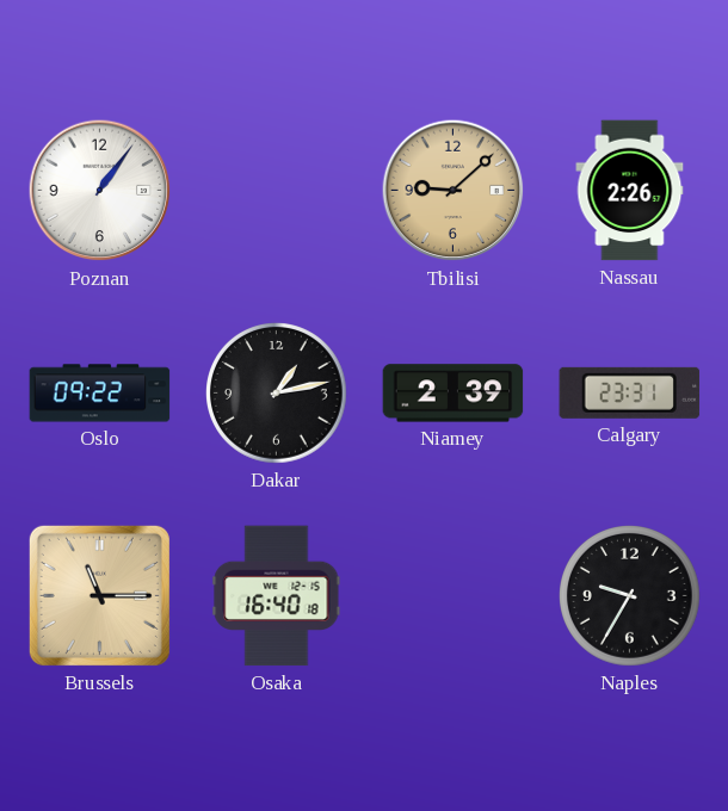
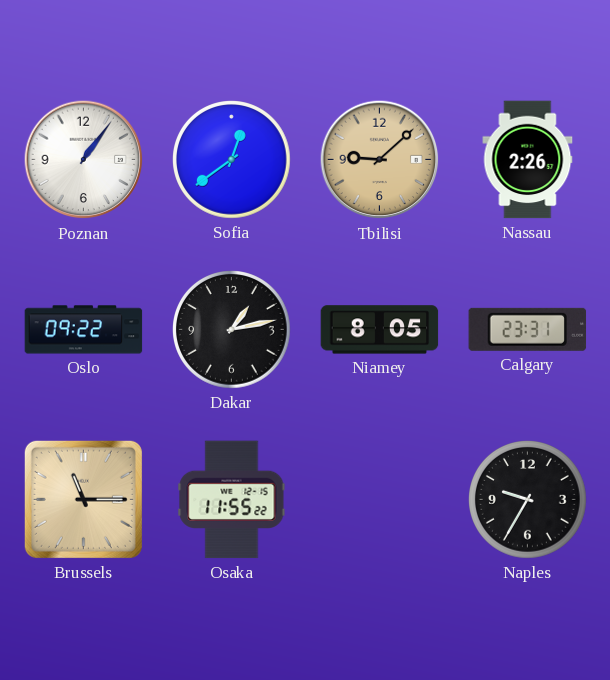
Sofia: none -> 12:39 (232, 160)
Niamey: 2:39 -> 8:05 (380, 330)
Osaka: 16:40 -> 11:55 (232, 500)
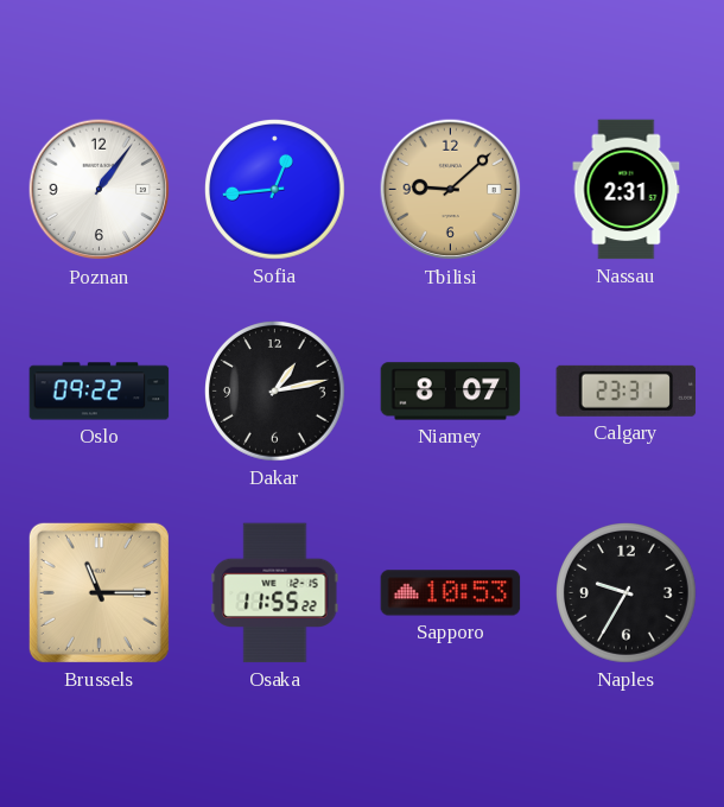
Sofia: 12:39 -> 12:44 (275, 190)
Nassau: 2:26 -> 2:31 (627, 190)
Niamey: 8:05 -> 8:07 (451, 392)
Sapporo: none -> 10:53 (451, 593)
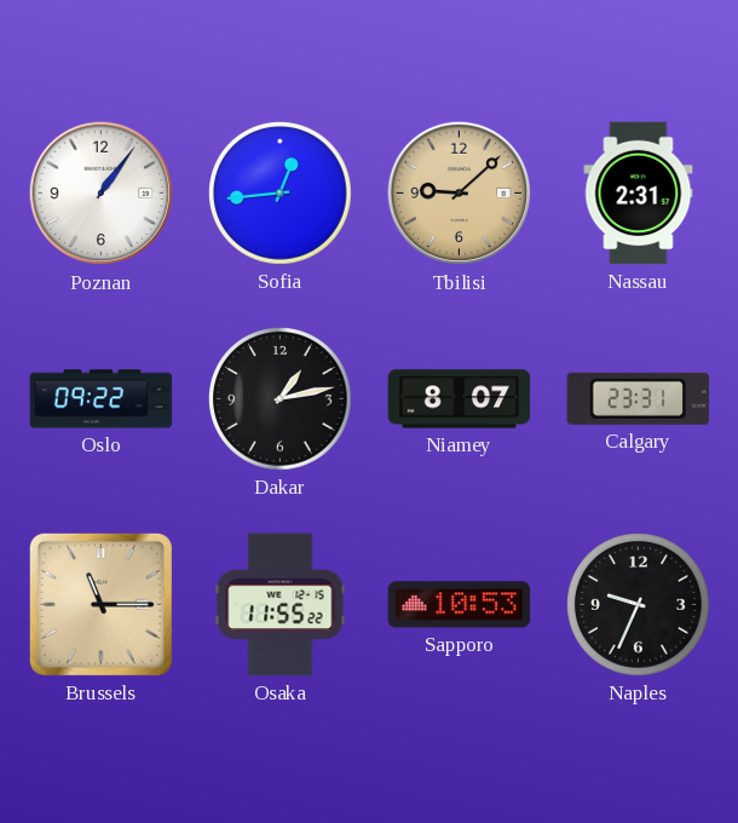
Naples: 9:35 -> 9:34 (639, 605)
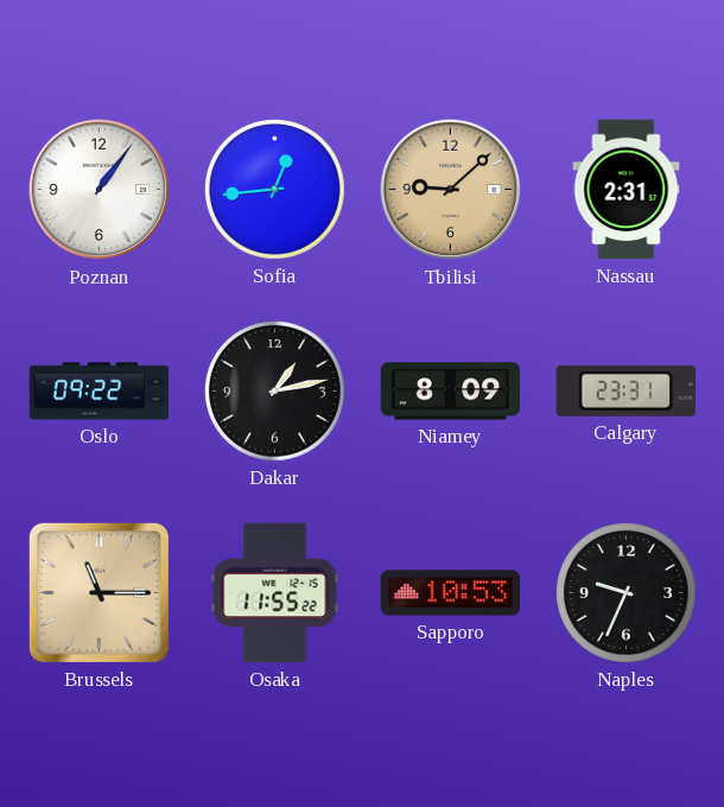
Niamey: 8:07 -> 8:09 (451, 392)
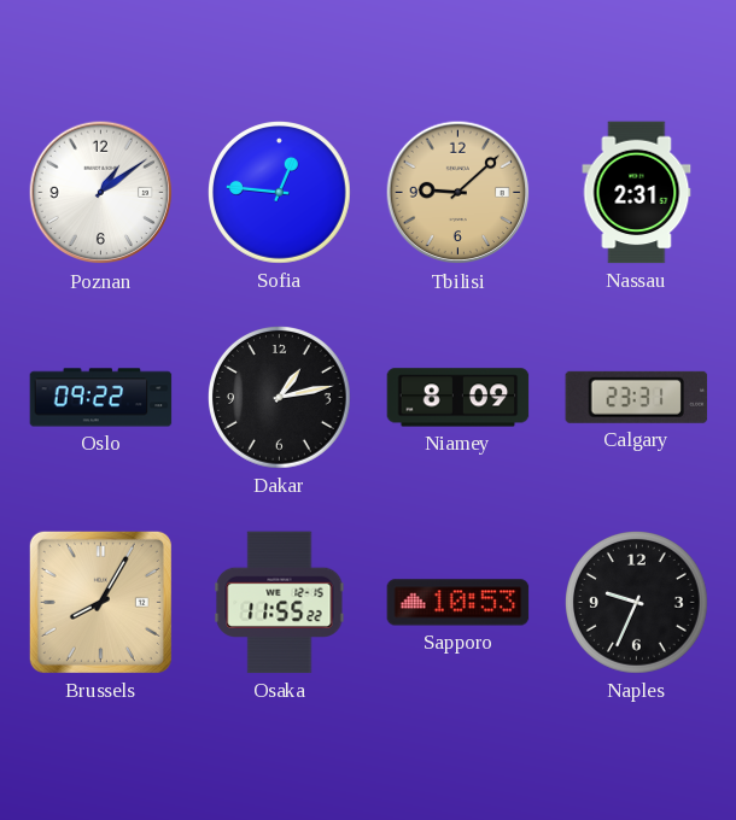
Poznan: 1:06 -> 1:09 (101, 193)
Sofia: 12:44 -> 12:46 (280, 193)
Brussels: 11:15 -> 8:05 (100, 602)
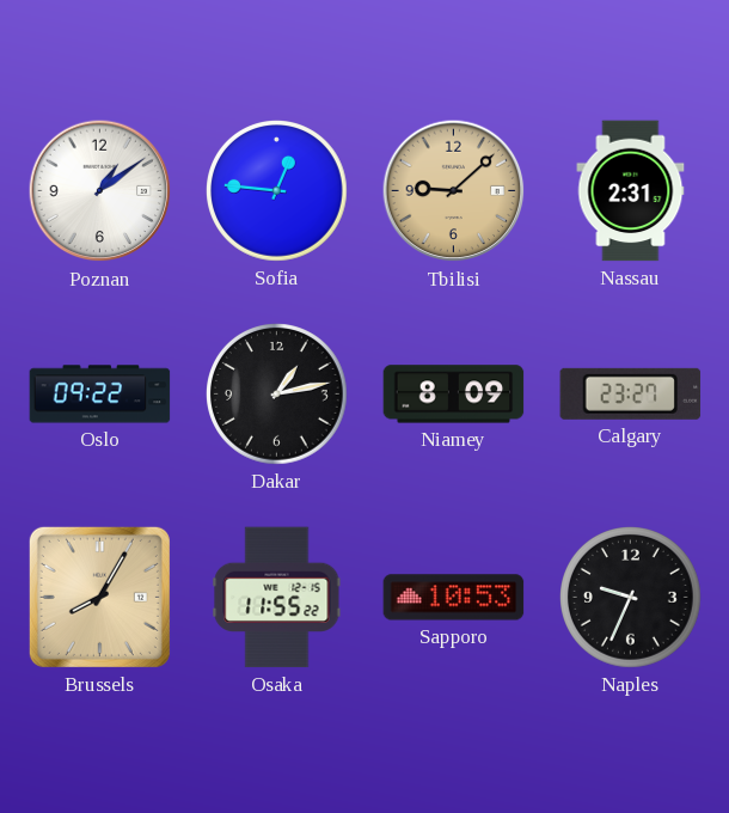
Calgary: 23:31 -> 23:27 (631, 393)
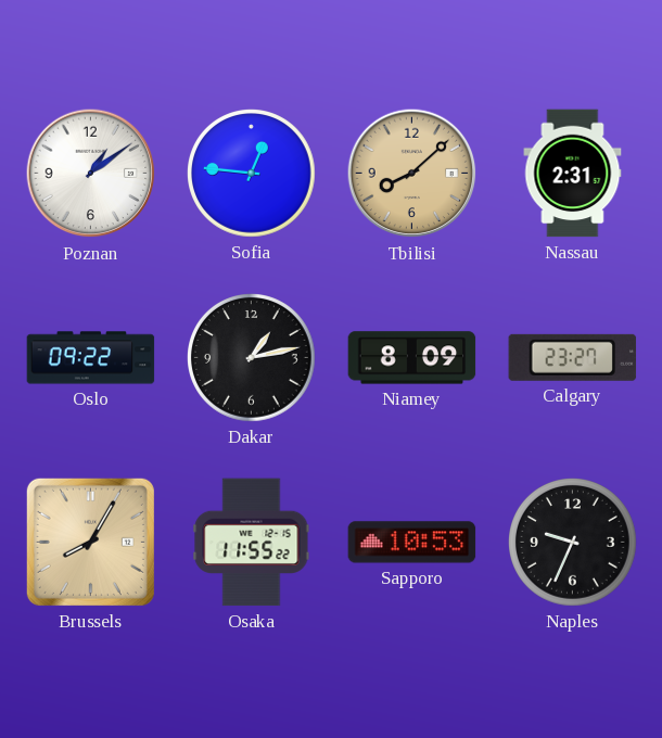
Tbilisi: 9:08 -> 8:08 (412, 174)
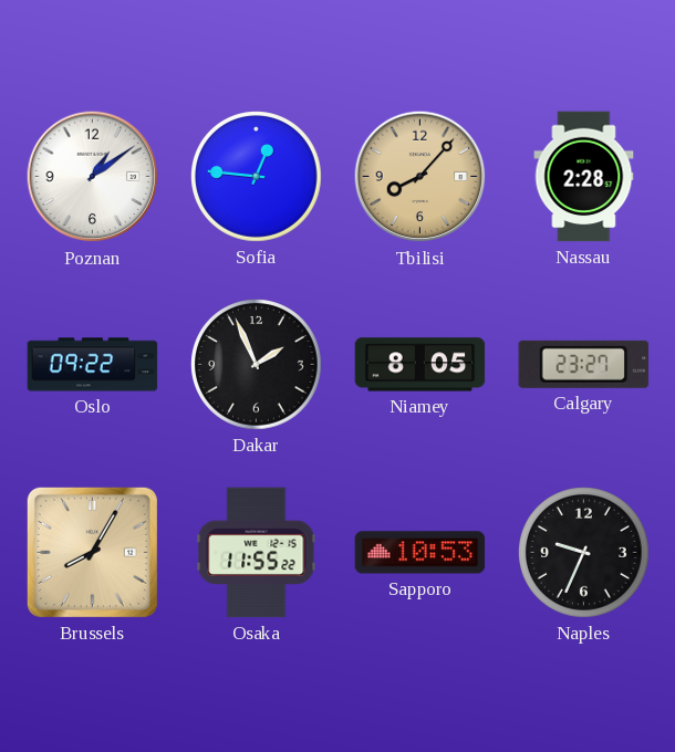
Tbilisi: 8:08 -> 8:07 (420, 177)
Nassau: 2:31 -> 2:28 (584, 177)
Dakar: 1:13 -> 1:56 (257, 365)
Niamey: 8:09 -> 8:05 (420, 365)
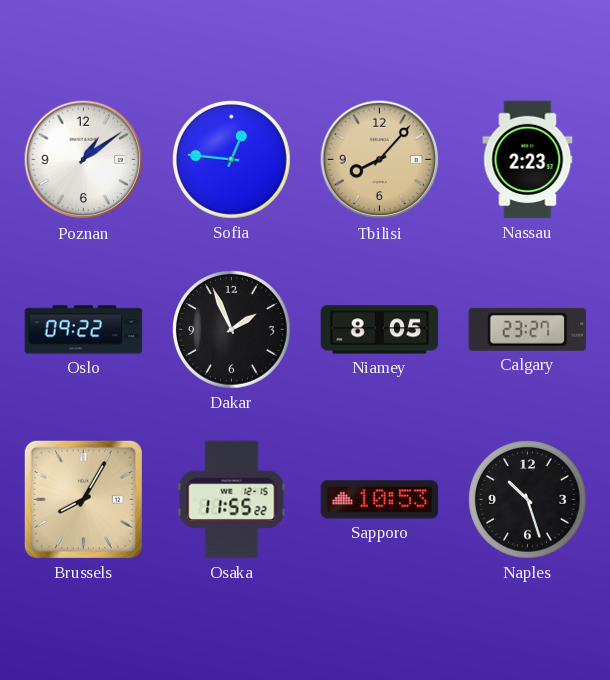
Nassau: 2:28 -> 2:23 (528, 160)
Naples: 9:34 -> 10:27 (528, 500)
